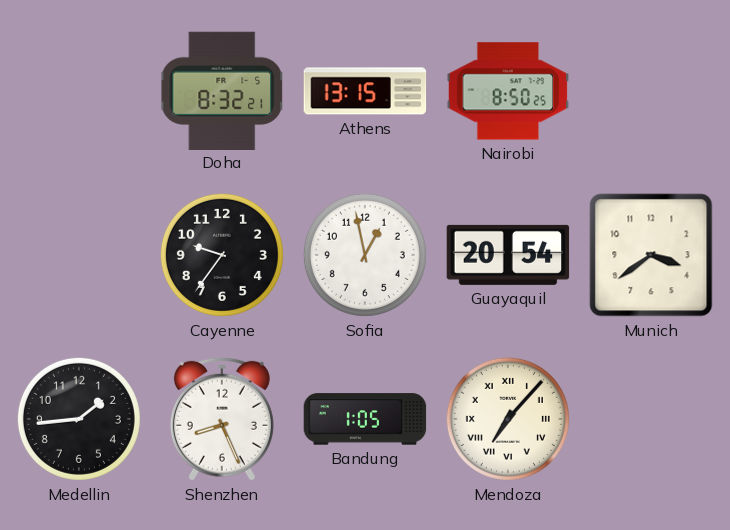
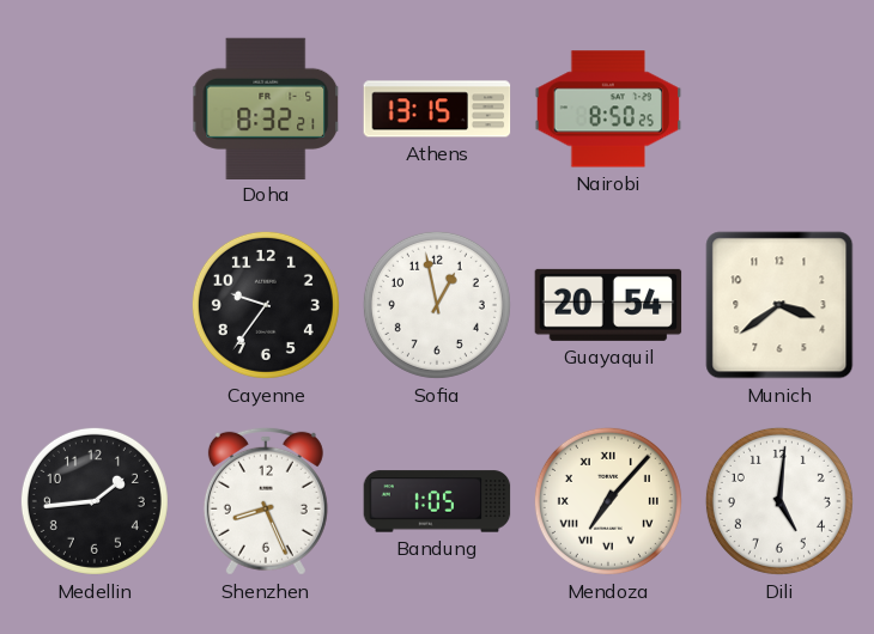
Dili: none -> 5:01 (779, 501)
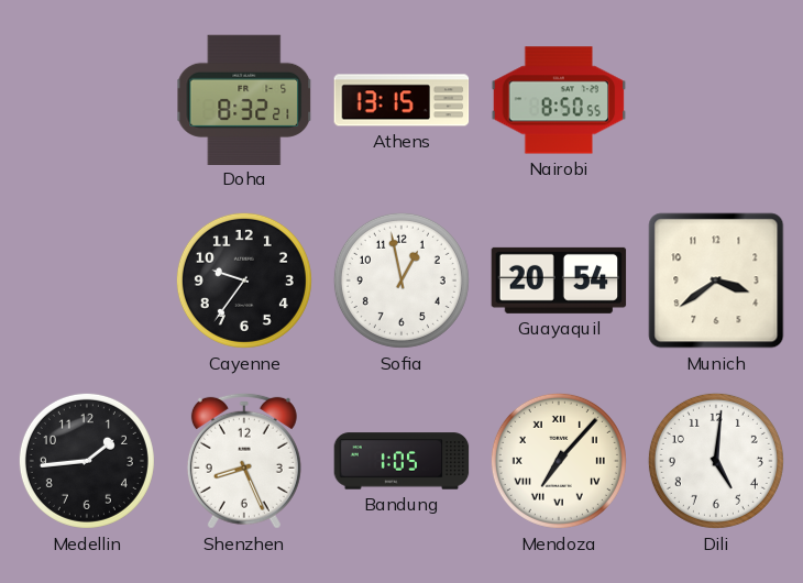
Nairobi: 8:50:25 -> 8:50:55 (559, 100)
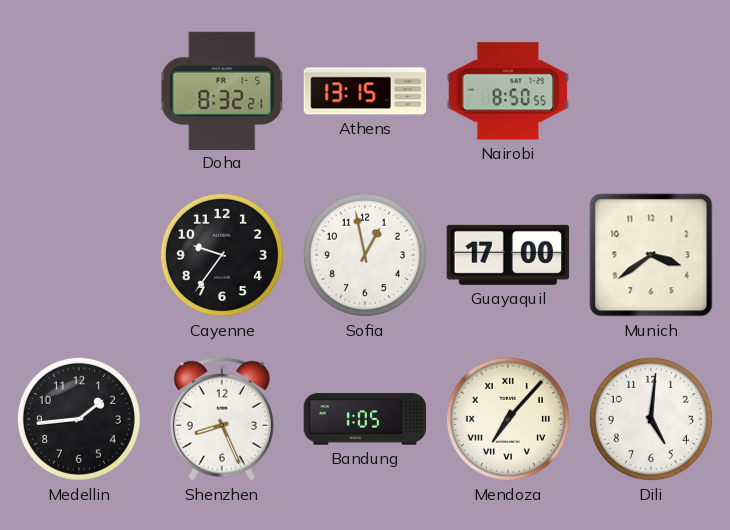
Guayaquil: 20:54 -> 17:00 (508, 255)
